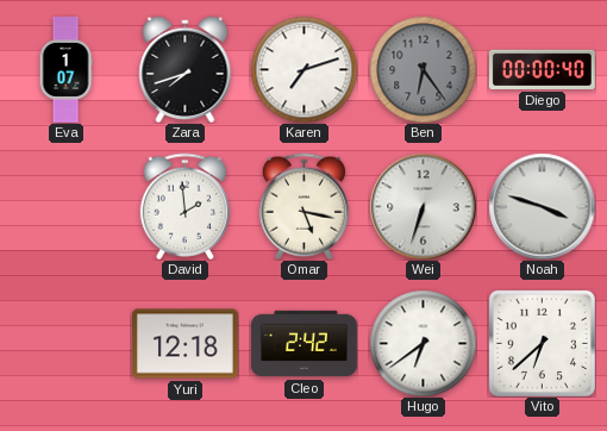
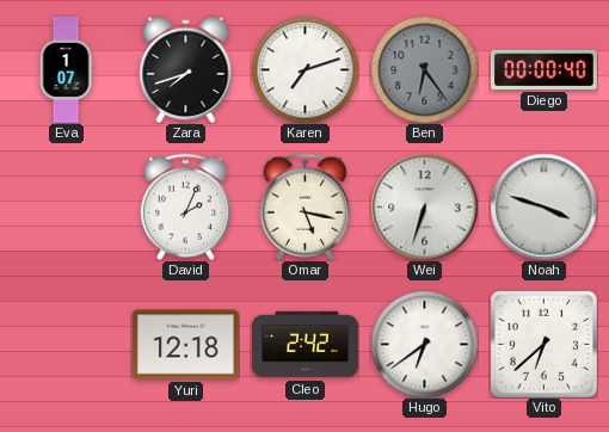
David: 1:59 -> 2:04 (185, 206)
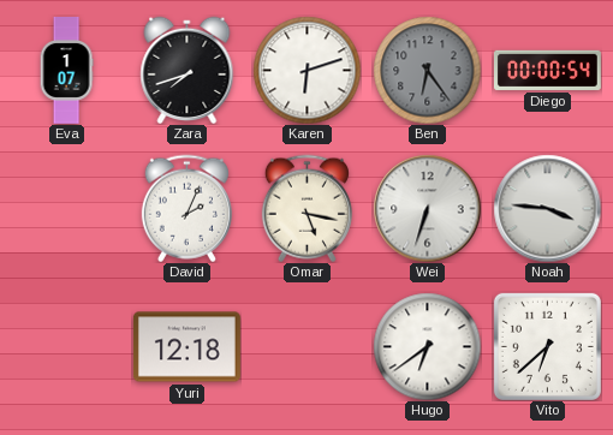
Karen: 7:12 -> 6:12 (306, 70)
Diego: 00:00:40 -> 00:00:54 (547, 70)
Noah: 3:48 -> 3:46 (547, 208)
Cleo: 2:42 -> none (304, 345)
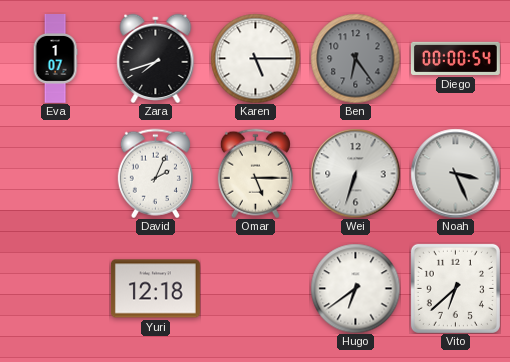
Karen: 6:12 -> 5:15 (255, 58)
Omar: 5:17 -> 5:15 (255, 173)
Noah: 3:46 -> 3:26 (455, 173)
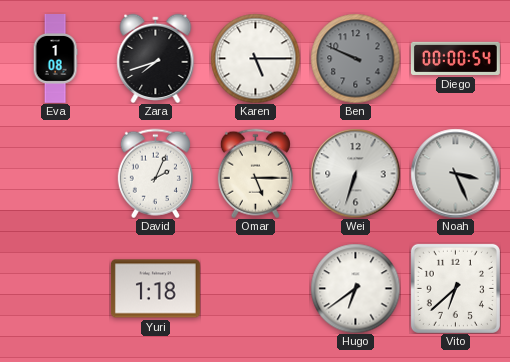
Eva: 1:07 -> 1:08 (55, 59)
Ben: 6:24 -> 9:49 (355, 58)
Yuri: 12:18 -> 1:18 (155, 289)
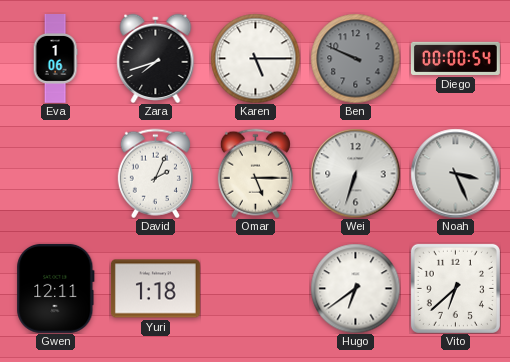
Eva: 1:08 -> 1:06 (55, 59)
Gwen: none -> 12:11 (56, 288)
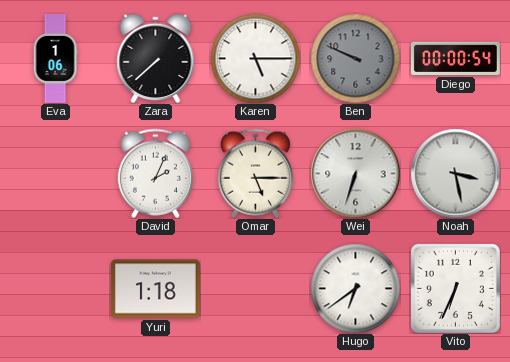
Zara: 7:42 -> 7:38 (156, 58)
Noah: 3:26 -> 3:28 (455, 173)
Gwen: 12:11 -> none (56, 288)
Vito: 6:38 -> 6:34 (455, 288)
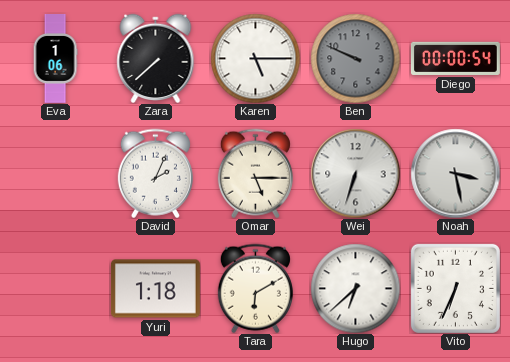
Tara: none -> 6:10 (255, 288)
Hugo: 6:39 -> 6:38 (355, 288)
